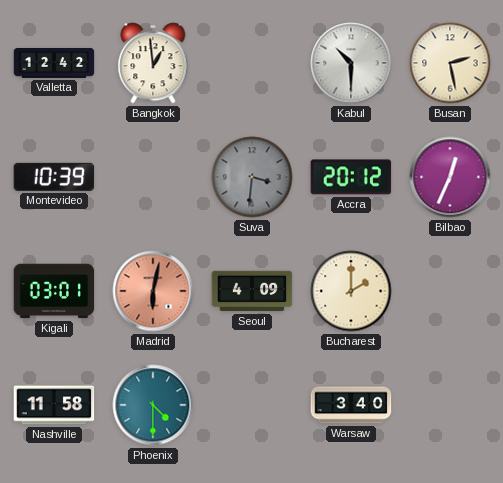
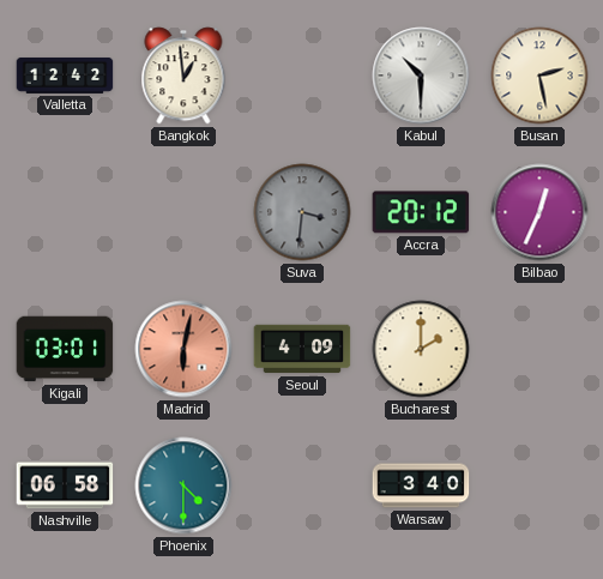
Montevideo: 10:39 -> none (54, 177)
Nashville: 11:58 -> 06:58 (65, 485)
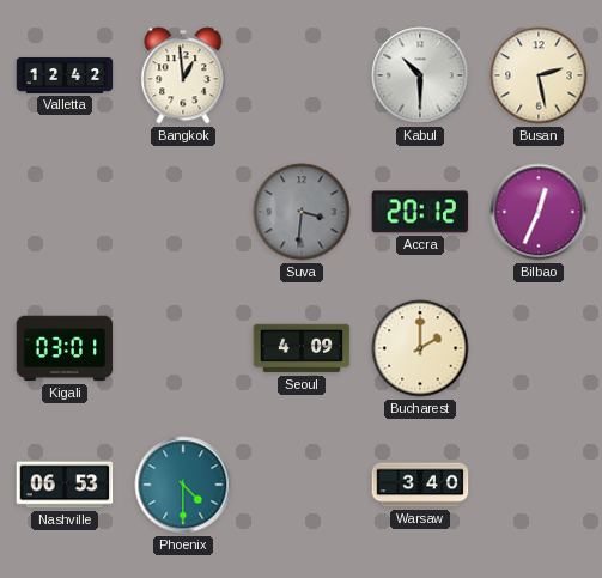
Madrid: 6:02 -> none (183, 349)
Nashville: 06:58 -> 06:53 (65, 485)
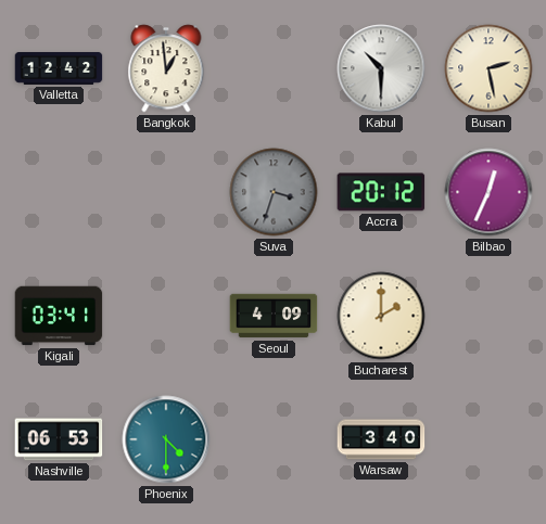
Suva: 3:31 -> 3:33 (274, 192)
Kigali: 03:01 -> 03:41 (59, 316)
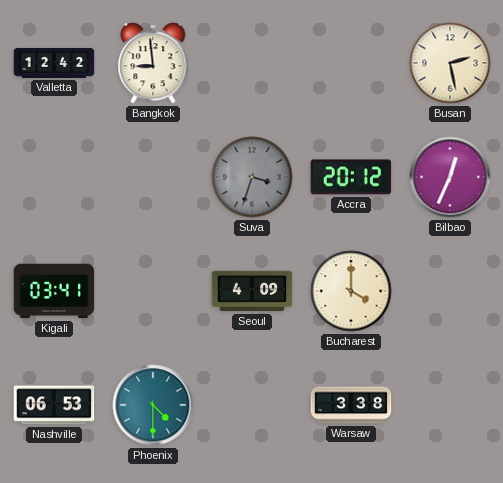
Bangkok: 12:59 -> 8:59 (153, 63)
Kabul: 10:30 -> none (381, 68)
Bucharest: 2:00 -> 4:00 (351, 291)
Warsaw: 3:40 -> 3:38 (351, 405)
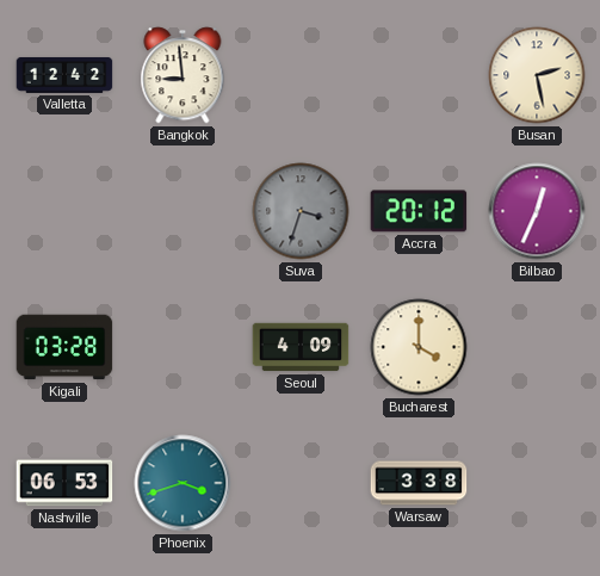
Kigali: 03:41 -> 03:28 (64, 347)
Phoenix: 4:30 -> 3:42 (183, 483)
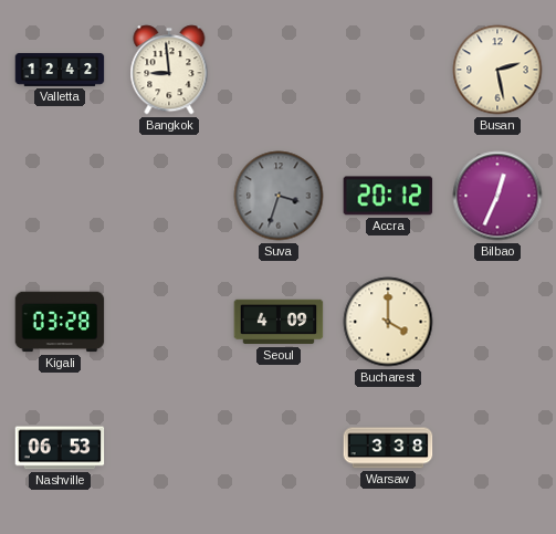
Phoenix: 3:42 -> none (183, 483)
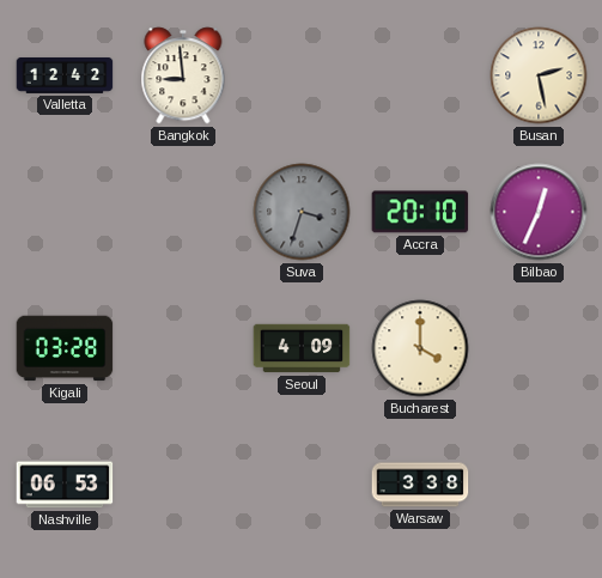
Accra: 20:12 -> 20:10 (420, 212)
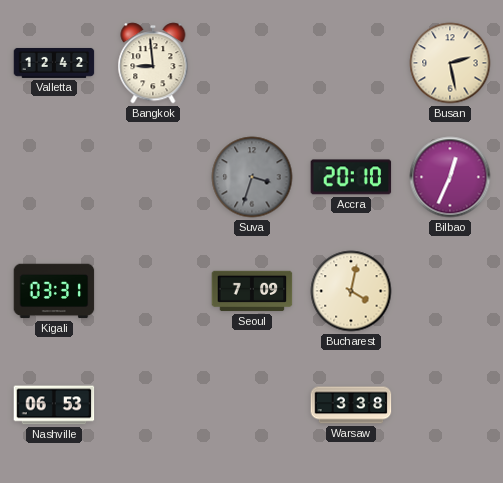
Kigali: 03:28 -> 03:31 (54, 291)
Seoul: 4:09 -> 7:09 (252, 291)
Bucharest: 4:00 -> 4:02 (351, 291)
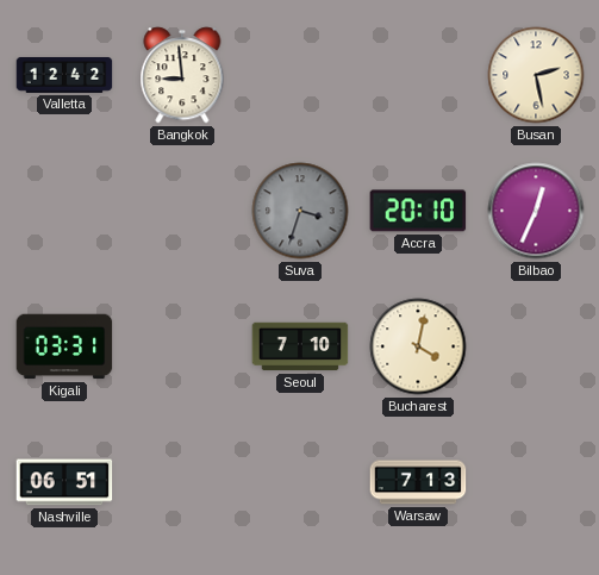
Seoul: 7:09 -> 7:10 (300, 346)
Nashville: 06:53 -> 06:51 (64, 482)
Warsaw: 3:38 -> 7:13 (418, 482)
